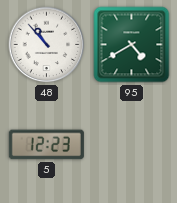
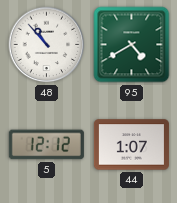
5: 12:23 -> 12:12 (46, 145)
44: none -> 1:07 (131, 145)
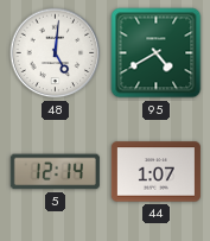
48: 10:53 -> 5:01 (56, 53)
5: 12:12 -> 12:14 (55, 172)
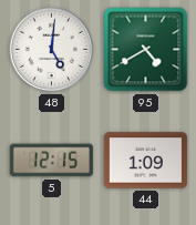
5: 12:14 -> 12:15 (51, 161)
44: 1:07 -> 1:09 (145, 161)
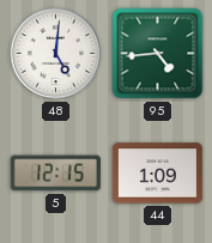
95: 4:40 -> 4:44 (158, 54)
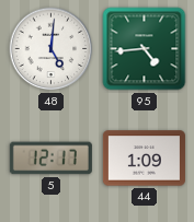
5: 12:15 -> 12:17 (50, 159)
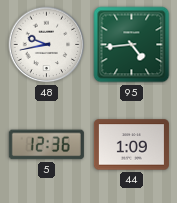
48: 5:01 -> 9:43 (47, 45)
5: 12:17 -> 12:36 (46, 145)
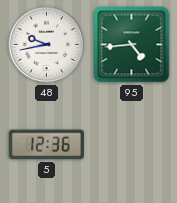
44: 1:09 -> none (131, 145)
